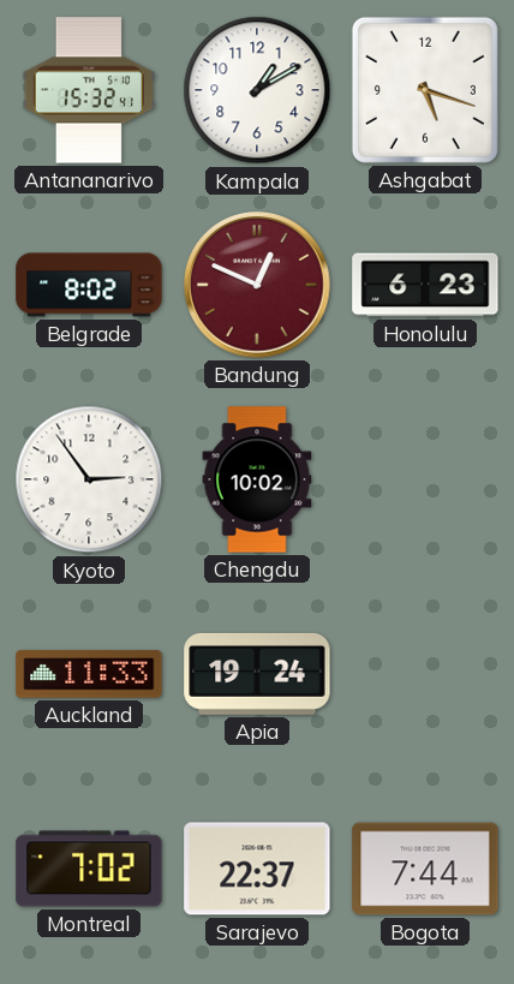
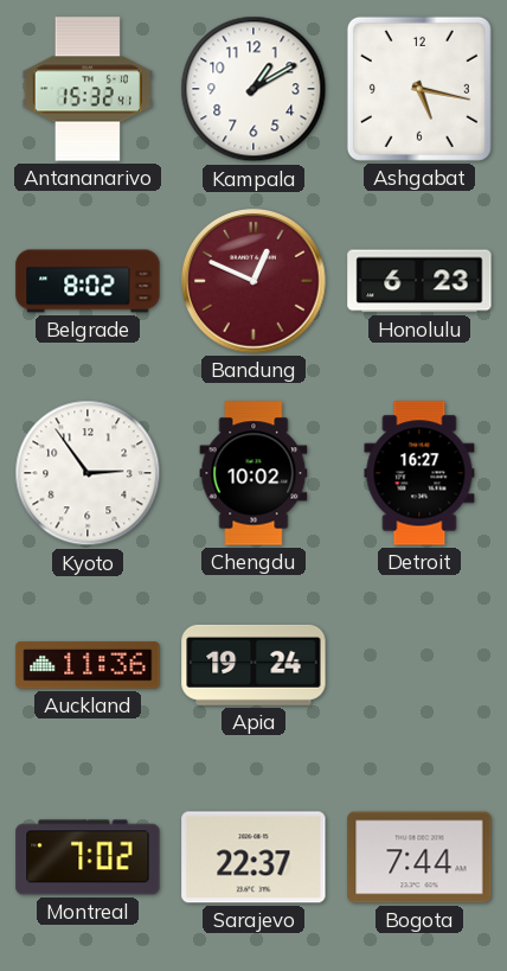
Ashgabat: 5:18 -> 5:17 (419, 89)
Detroit: none -> 16:27 (419, 473)
Auckland: 11:33 -> 11:36 (88, 665)
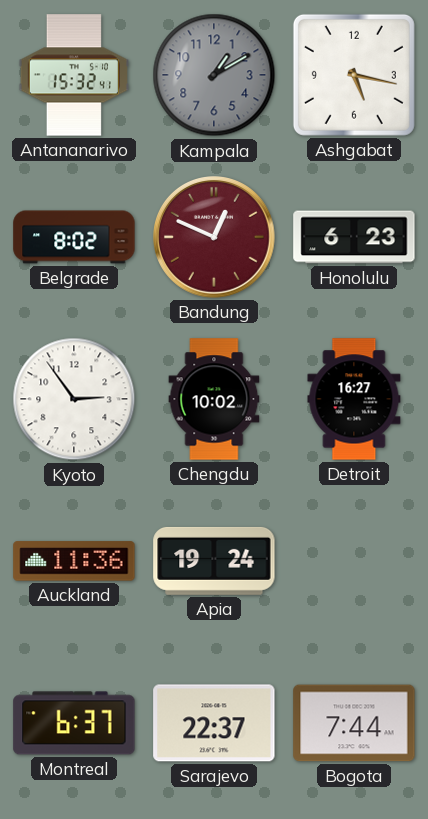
Kampala dial: white -> grey (214, 75)
Montreal: 7:02 -> 6:37 (74, 723)
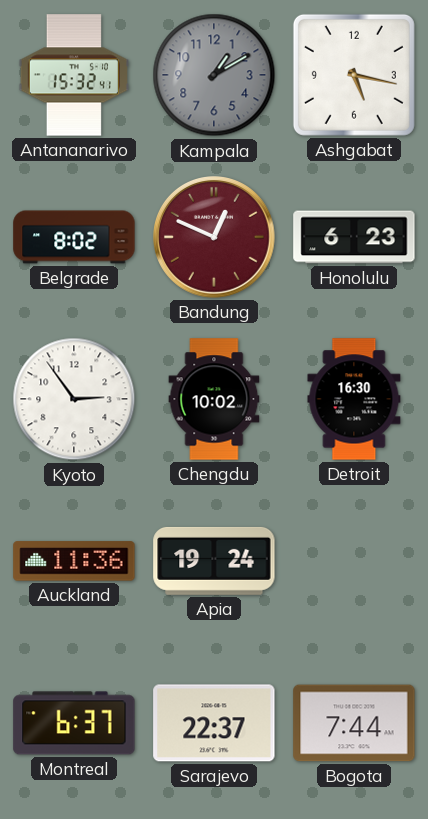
Detroit: 16:27 -> 16:30 (354, 399)
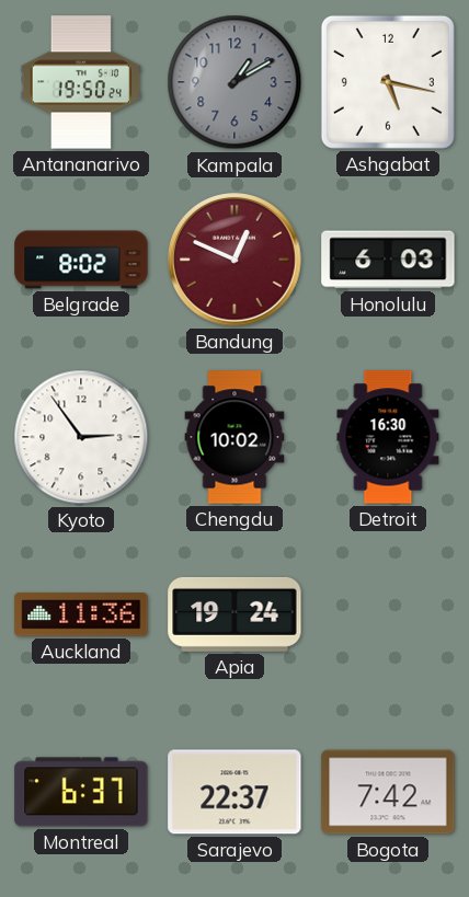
Antananarivo: 15:32 -> 19:50 (81, 82)
Honolulu: 6:23 -> 6:03 (388, 260)
Bogota: 7:44 -> 7:42 (388, 792)
